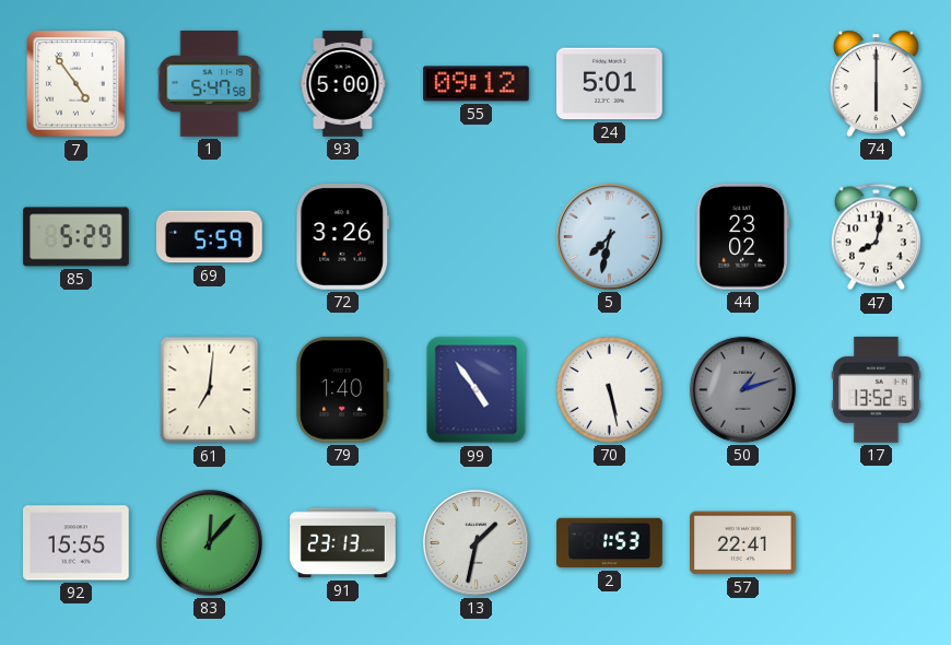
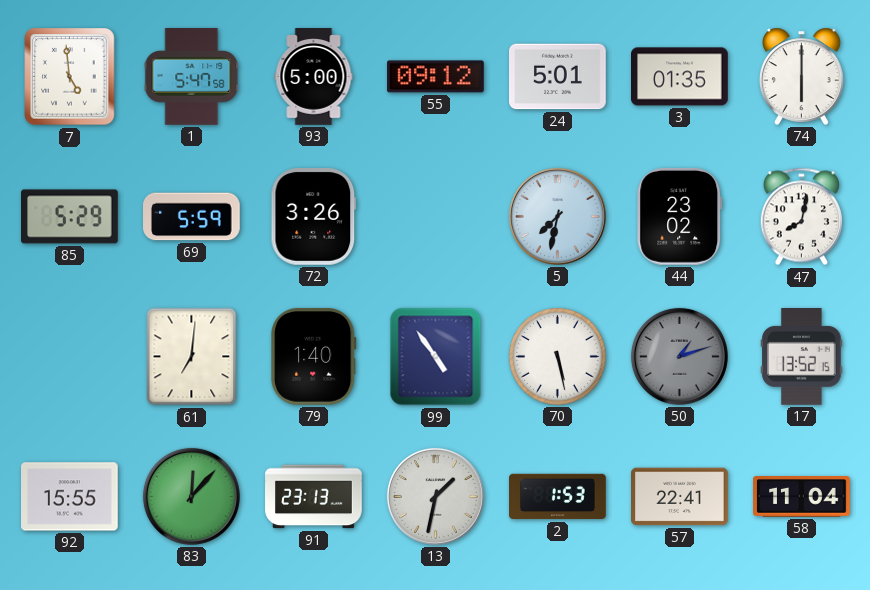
7: 4:54 -> 4:59 (70, 77)
3: none -> 01:35 (680, 77)
58: none -> 11:04 (802, 497)
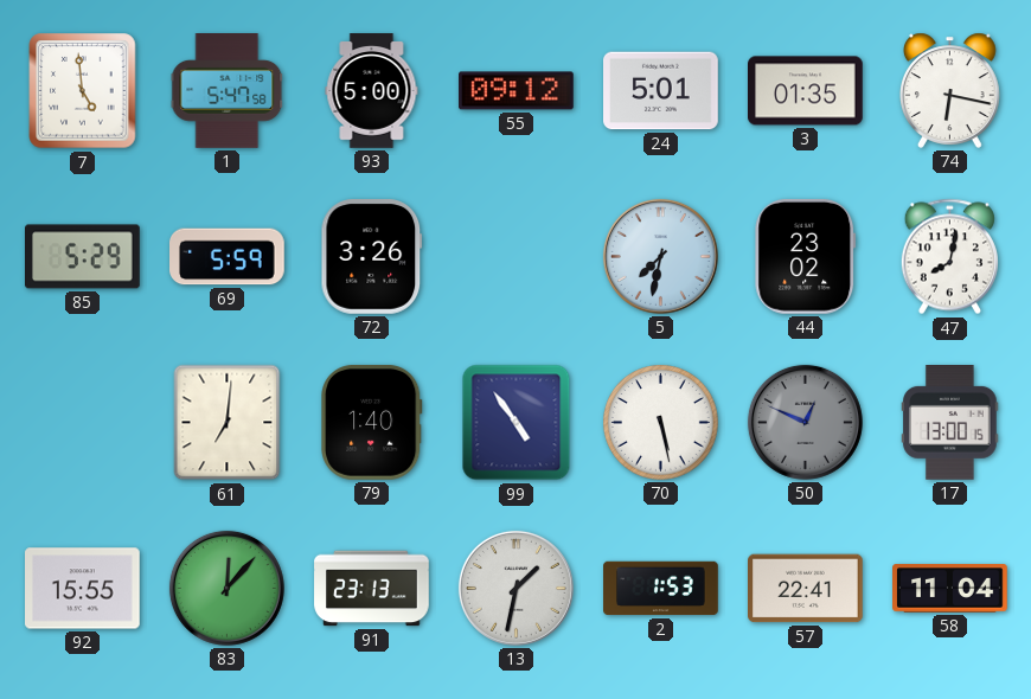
74: 6:00 -> 6:17 (949, 90)
50: 1:12 -> 12:49 (805, 422)
17: 13:52 -> 13:00 (950, 423)
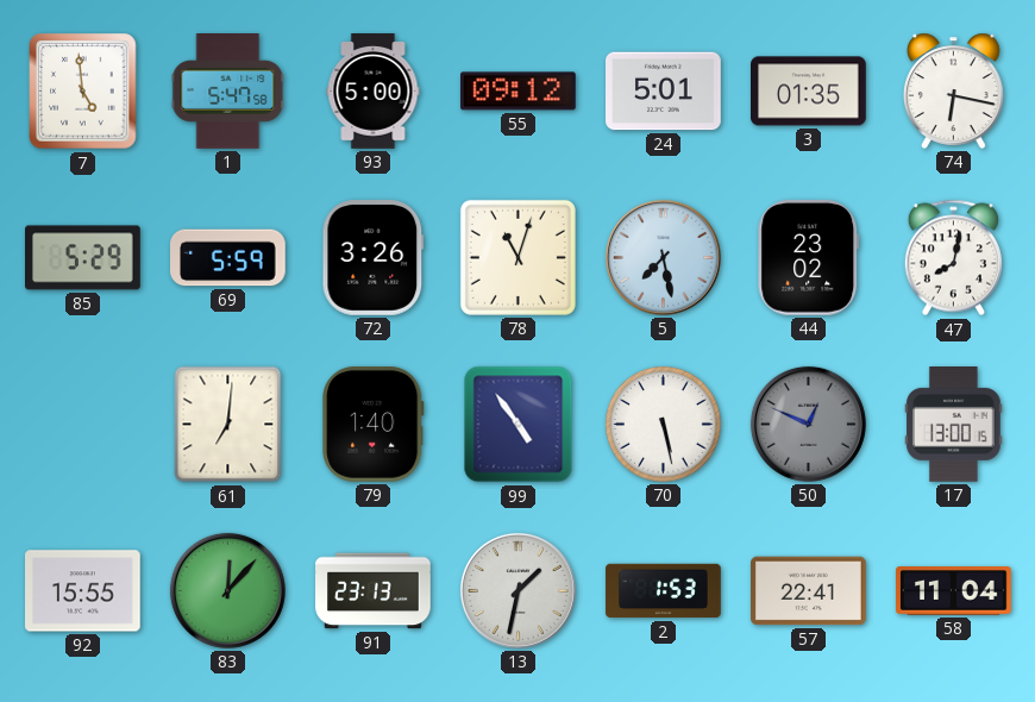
78: none -> 11:03 (517, 257)
5: 7:32 -> 7:28 (663, 257)
